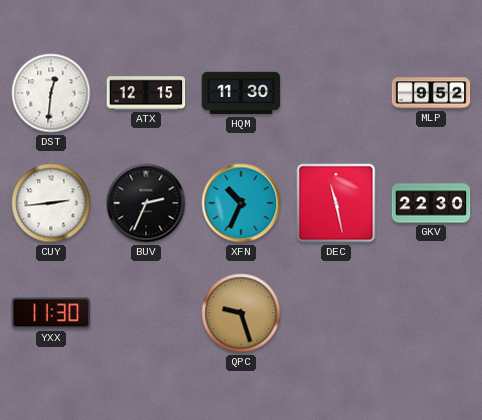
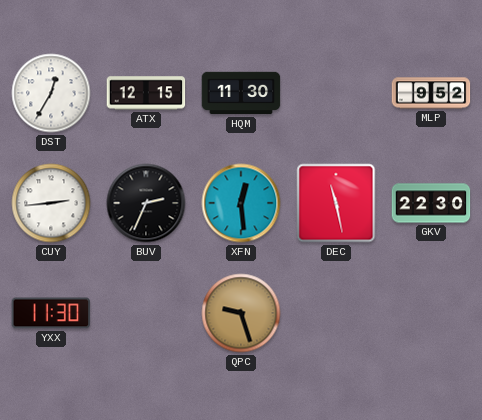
DST: 12:31 -> 12:35 (51, 93)
XFN: 10:34 -> 12:29 (241, 203)
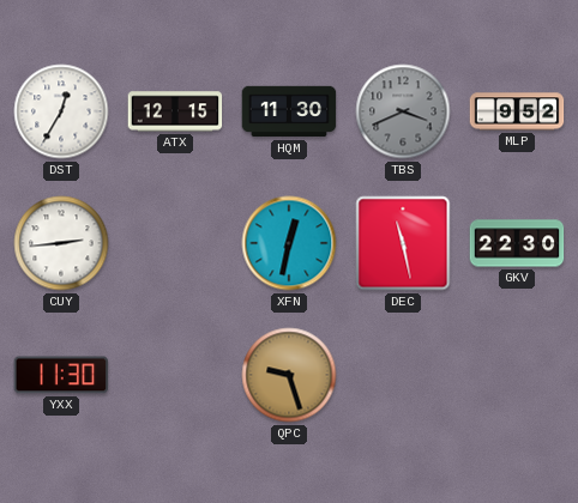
TBS: none -> 3:41 (403, 111)
BUV: 2:34 -> none (146, 203)
XFN: 12:29 -> 12:32 (289, 243)
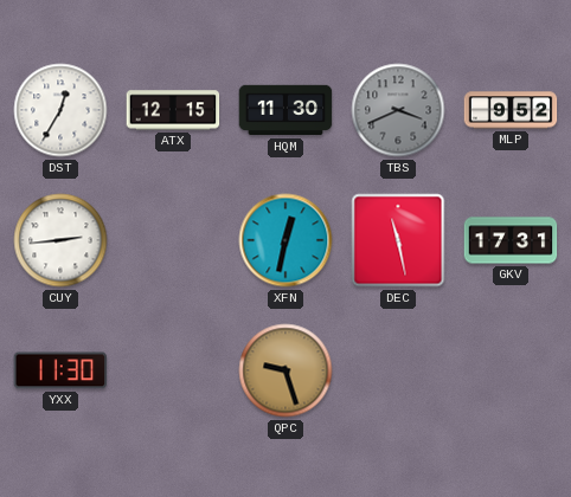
GKV: 22:30 -> 17:31 (511, 240)
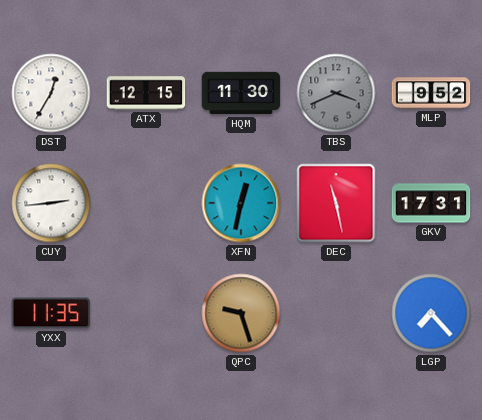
YXX: 11:30 -> 11:35 (51, 313)
LGP: none -> 7:23 (431, 313)
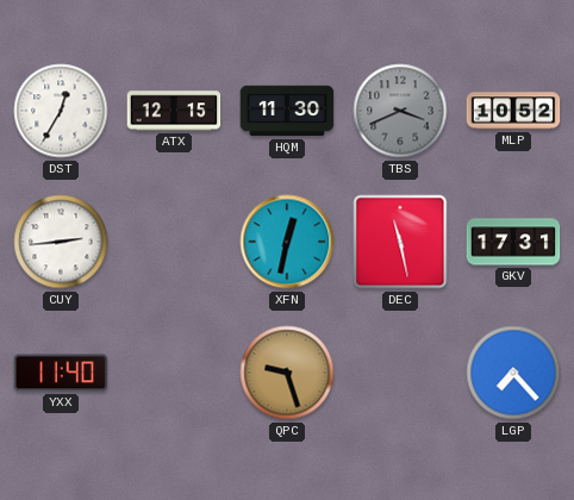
MLP: 9:52 -> 10:52 (513, 111)
YXX: 11:35 -> 11:40 (61, 373)
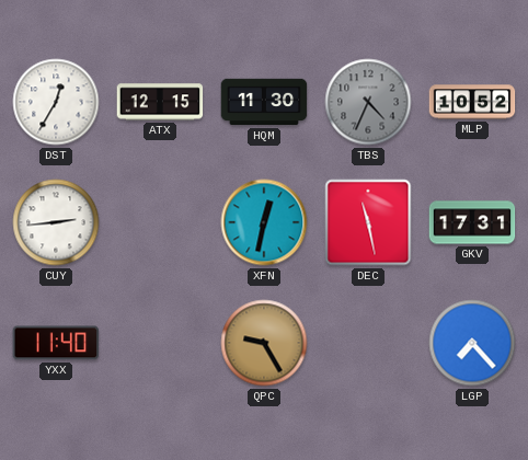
TBS: 3:41 -> 4:34 (368, 102)
QPC: 9:27 -> 9:25 (264, 343)
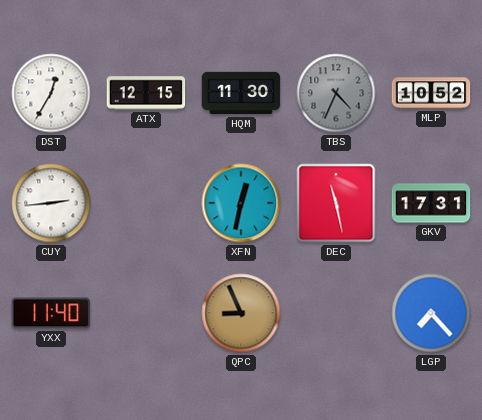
QPC: 9:25 -> 8:56 (241, 313)
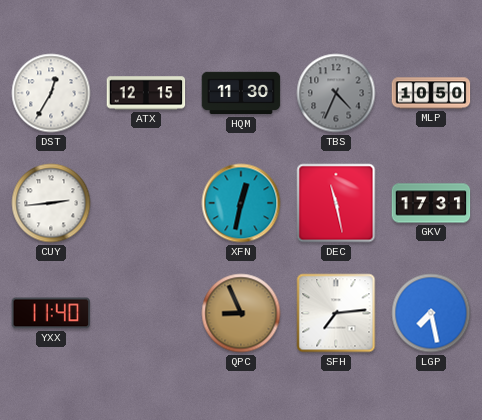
MLP: 10:52 -> 10:50 (431, 93)
SFH: none -> 7:14 (336, 313)
LGP: 7:23 -> 7:28 (431, 313)
